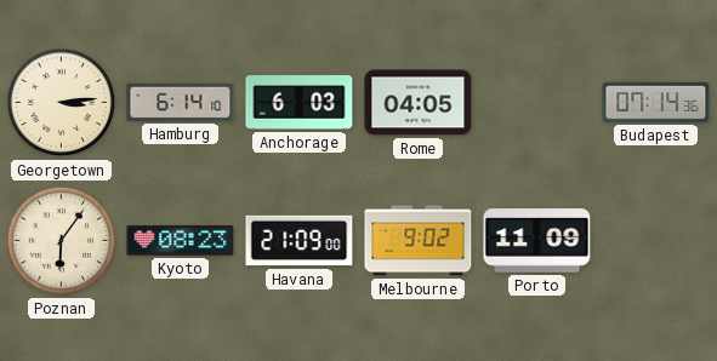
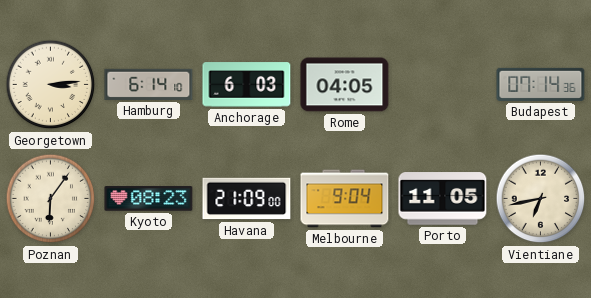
Melbourne: 9:02 -> 9:04 (345, 199)
Porto: 11:09 -> 11:05 (443, 199)
Vientiane: none -> 6:43 (541, 199)
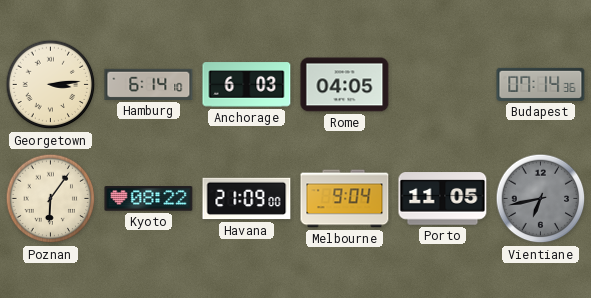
Kyoto: 08:23 -> 08:22 (149, 199)
Vientiane dial: cream -> grey (541, 199)
